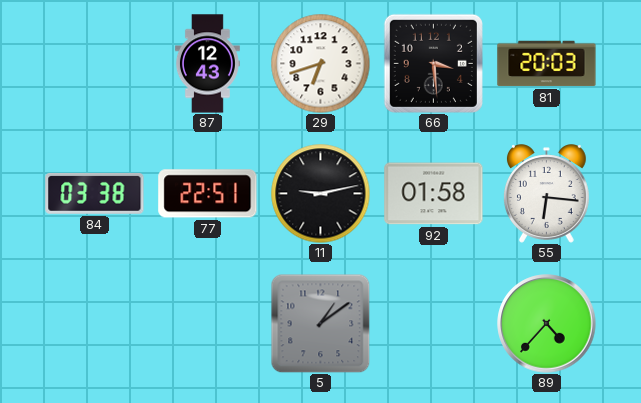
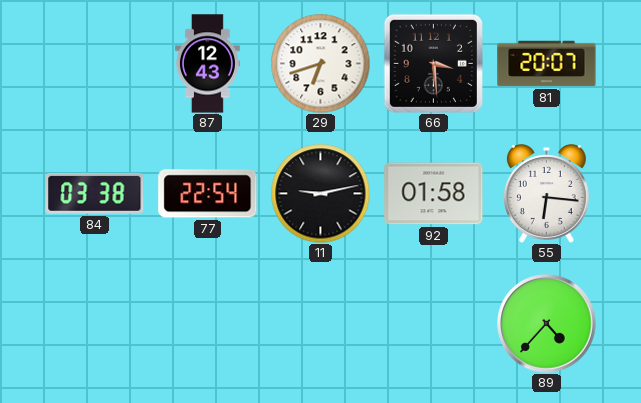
81: 20:03 -> 20:07 (547, 64)
77: 22:51 -> 22:54 (208, 194)
5: 1:09 -> none (320, 323)
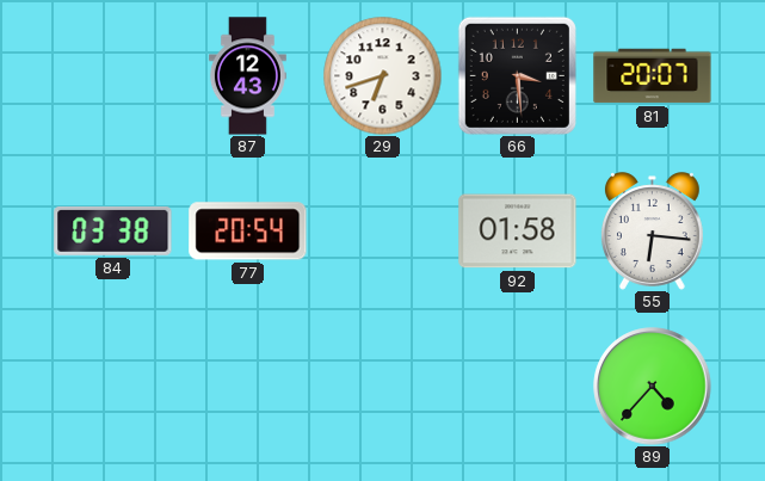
77: 22:54 -> 20:54 (248, 232)
11: 9:13 -> none (321, 194)
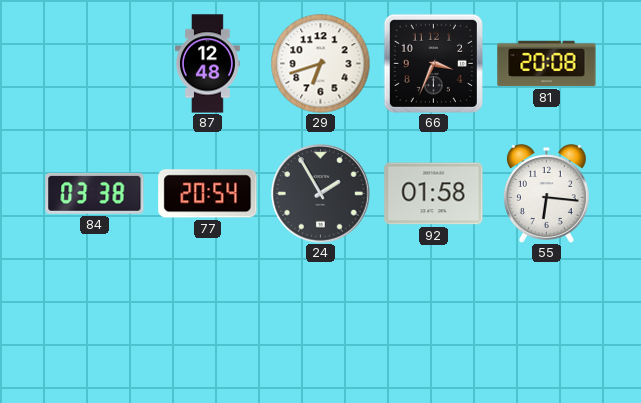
87: 12:43 -> 12:48 (207, 64)
66: 3:29 -> 3:34 (433, 63)
81: 20:07 -> 20:08 (547, 64)
24: none -> 1:55 (321, 194)
89: 4:37 -> none (653, 387)
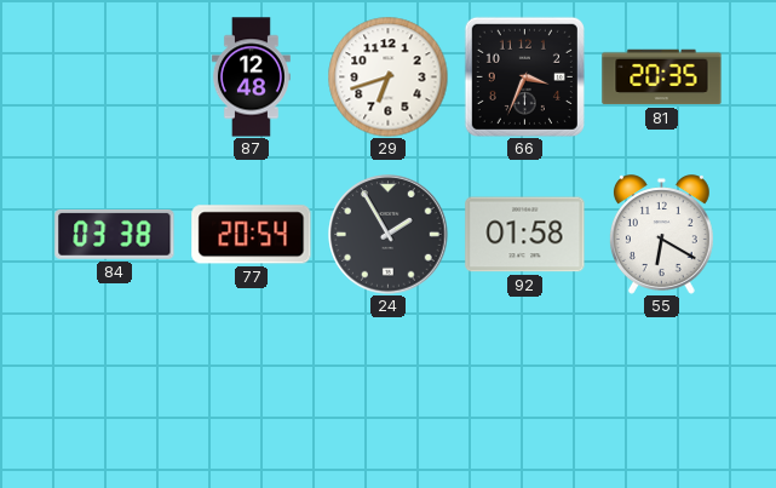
81: 20:08 -> 20:35 (662, 77)
55: 6:16 -> 6:20 (661, 235)
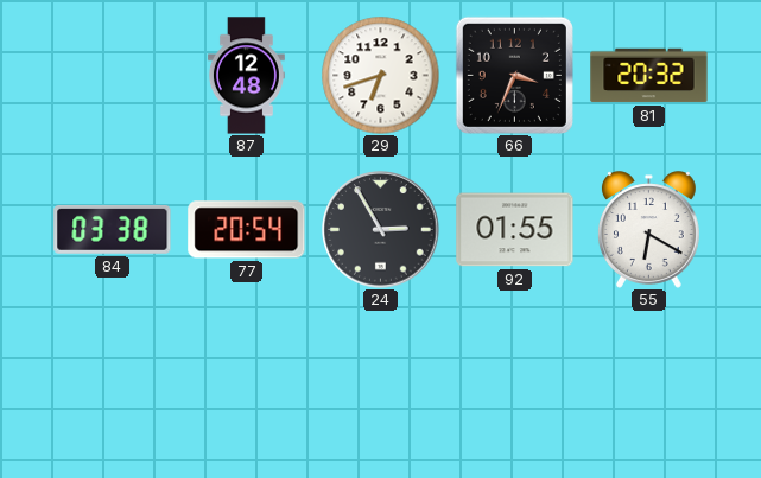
81: 20:35 -> 20:32 (649, 76)
24: 1:55 -> 2:55 (381, 230)
92: 01:58 -> 01:55 (515, 230)
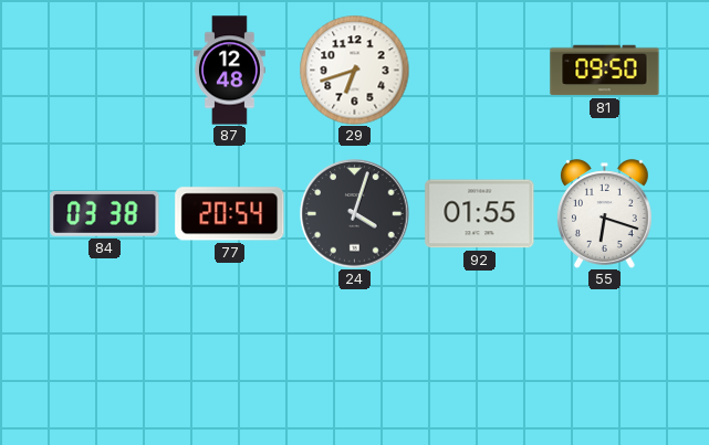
66: 3:34 -> none (514, 75)
81: 20:32 -> 09:50 (605, 71)
24: 2:55 -> 4:03 (355, 214)
55: 6:20 -> 6:18 (604, 214)
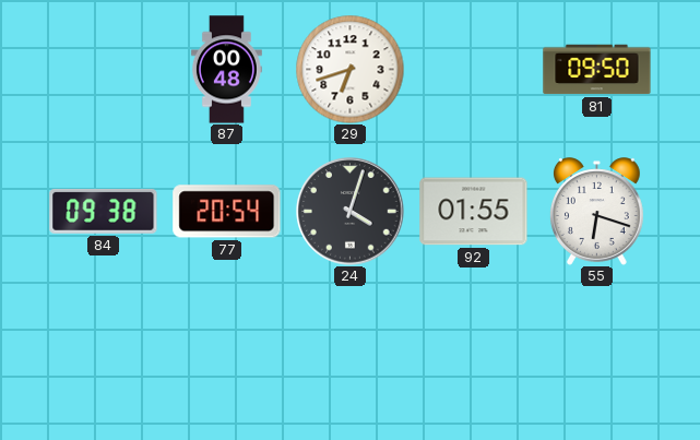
87: 12:48 -> 00:48 (226, 70)
84: 03:38 -> 09:38 (104, 211)
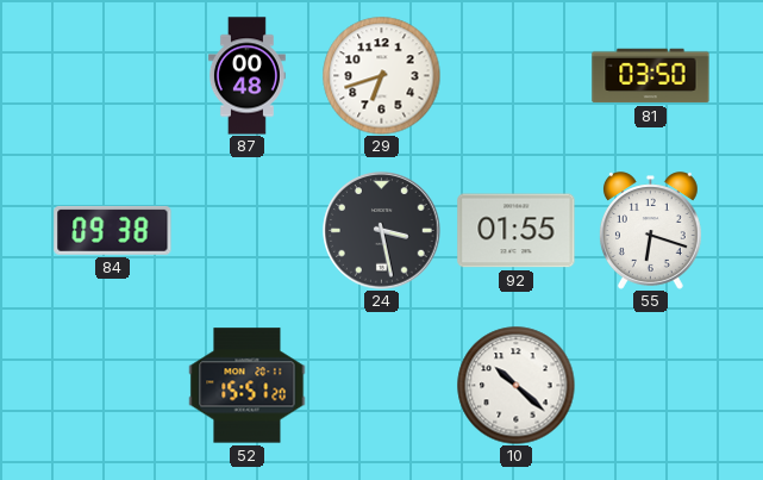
81: 09:50 -> 03:50 (651, 76)
77: 20:54 -> none (227, 212)
24: 4:03 -> 3:28 (382, 231)
52: none -> 15:51 (248, 386)
10: none -> 10:22 (517, 386)
